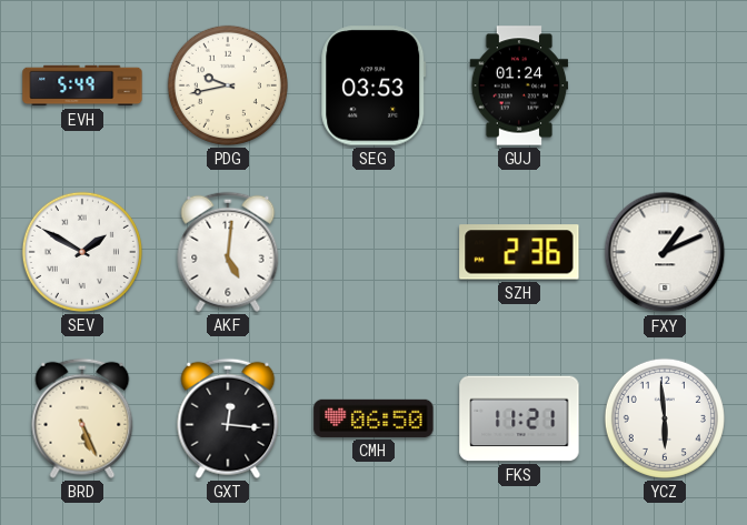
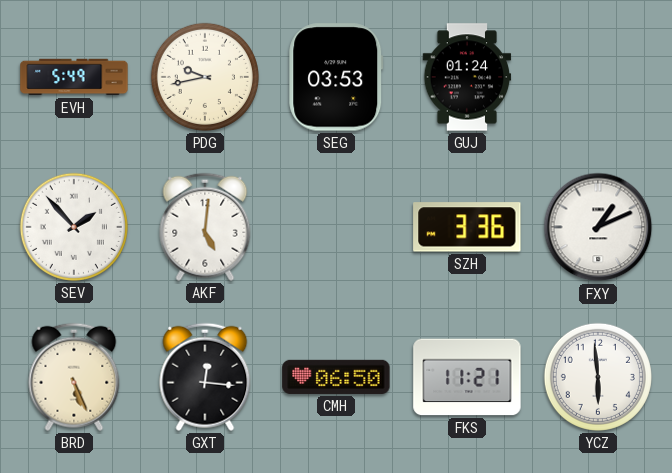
SEV: 1:50 -> 1:53 (74, 227)
SZH: 2:36 -> 3:36 (467, 227)
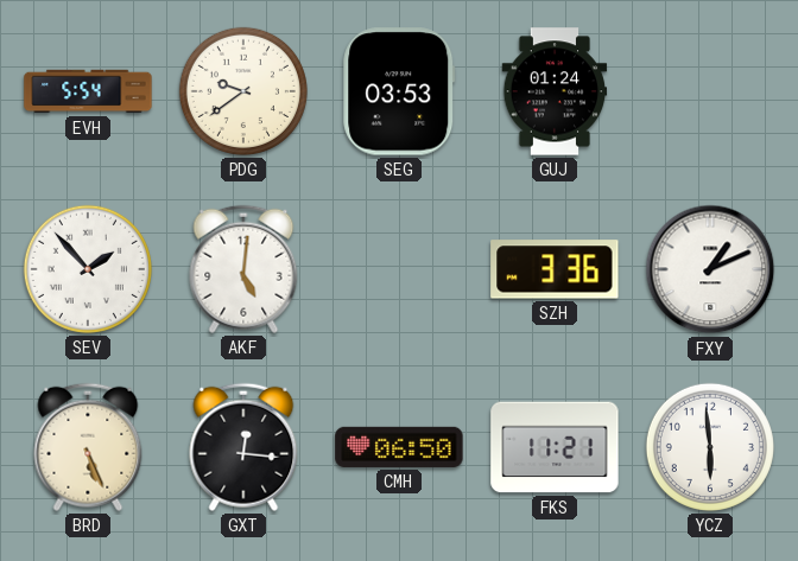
EVH: 5:49 -> 5:54 (88, 91)
PDG: 9:43 -> 9:39 (243, 91)
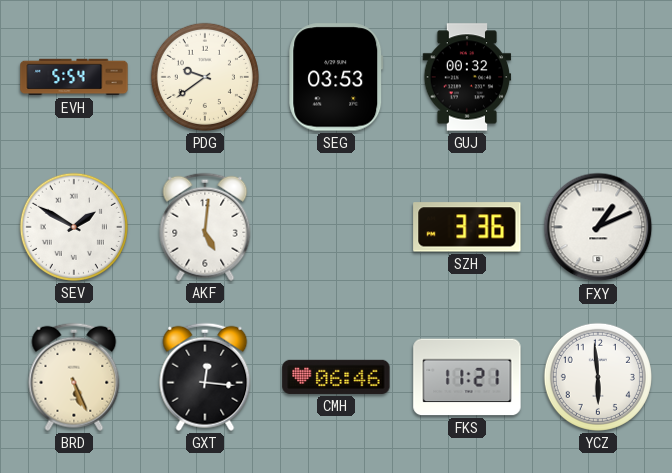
GUJ: 01:24 -> 00:32 (467, 77)
SEV: 1:53 -> 1:50 (74, 227)
CMH: 06:50 -> 06:46 (336, 377)
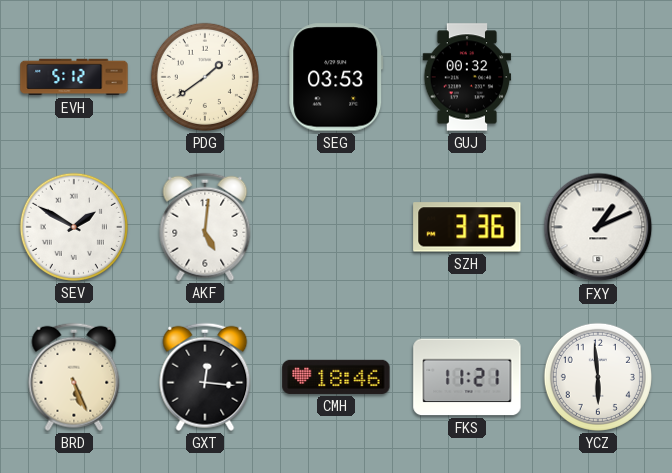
EVH: 5:54 -> 5:12 (74, 77)
PDG: 9:39 -> 1:39 (205, 77)
CMH: 06:46 -> 18:46 (336, 377)
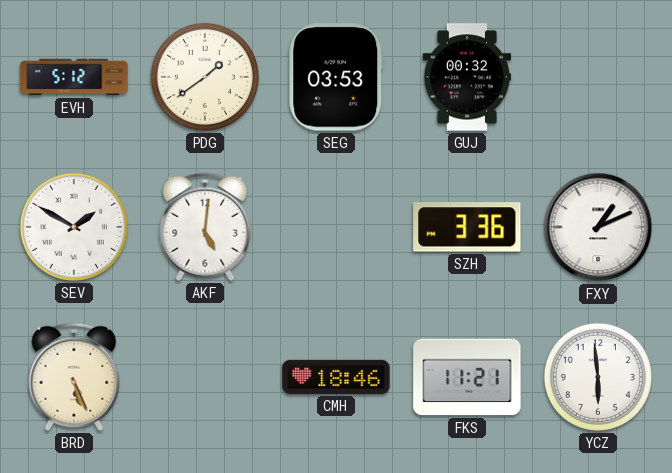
GXT: 12:16 -> none (205, 377)
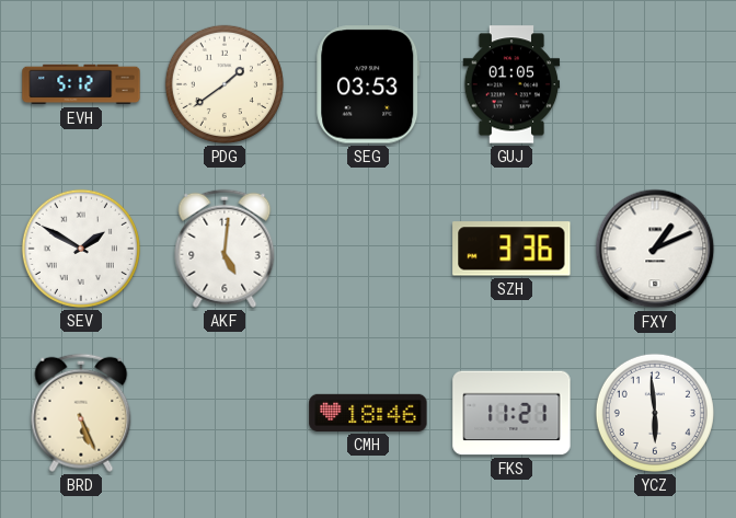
GUJ: 00:32 -> 01:05 (511, 84)
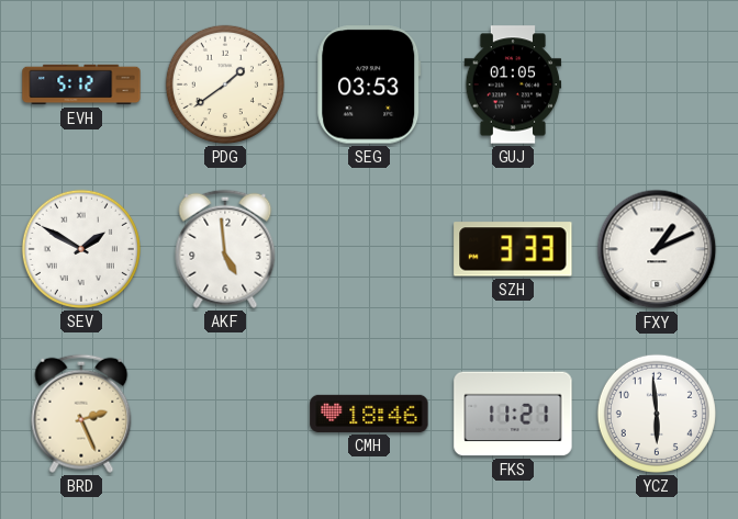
AKF: 5:01 -> 4:59 (225, 249)
SZH: 3:36 -> 3:33 (513, 249)
BRD: 5:26 -> 2:26 (81, 414)
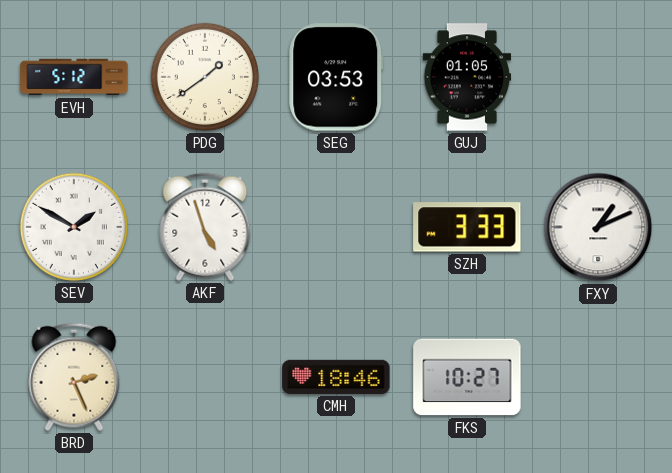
AKF: 4:59 -> 4:57 (205, 227)
FKS: 11:21 -> 10:27 (467, 377)
YCZ: 5:59 -> none (657, 414)
